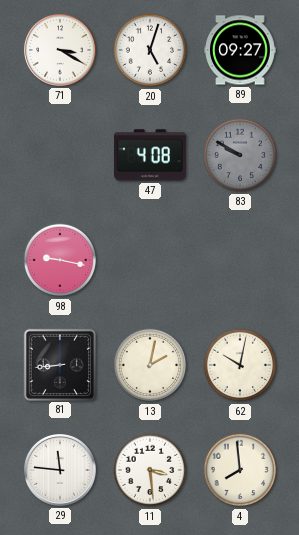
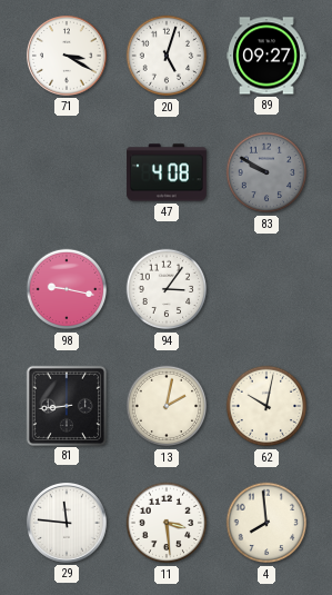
94: none -> 3:06 (167, 289)
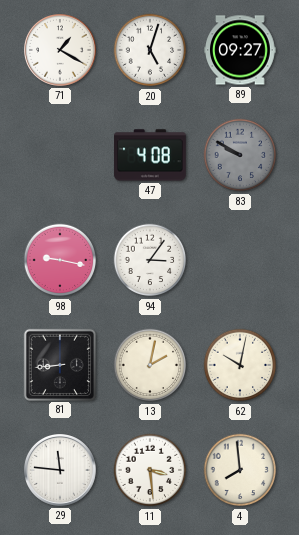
71: 3:20 -> 1:20 (61, 51)
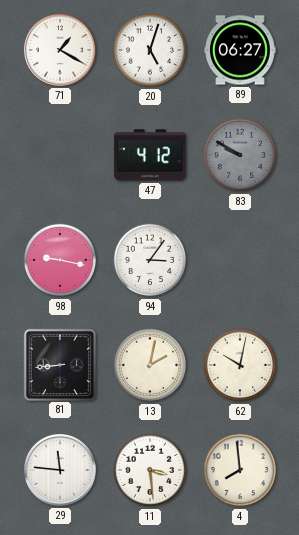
89: 09:27 -> 06:27 (240, 50)
47: 4:08 -> 4:12 (150, 155)
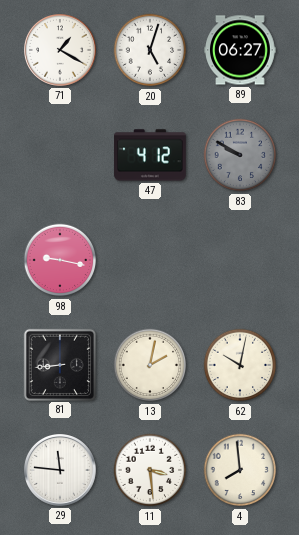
94: 3:06 -> none (150, 260)
